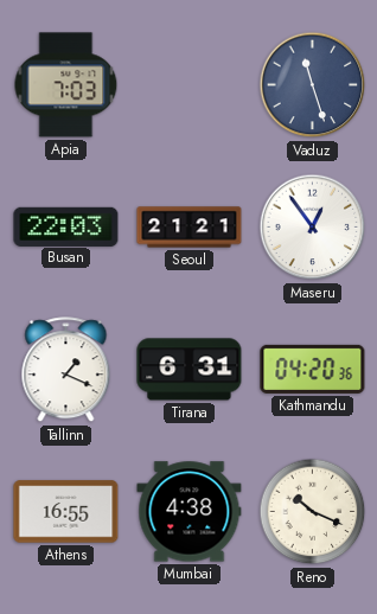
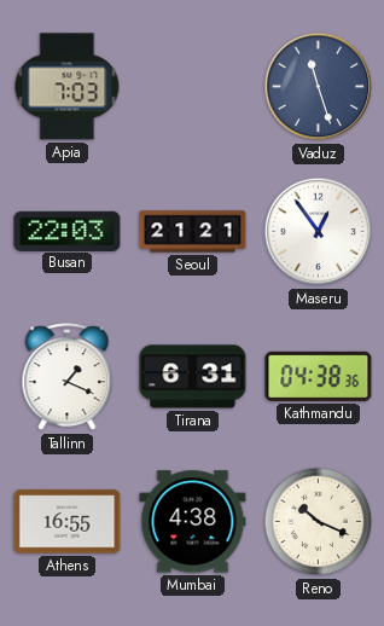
Kathmandu: 04:20 -> 04:38 (319, 376)
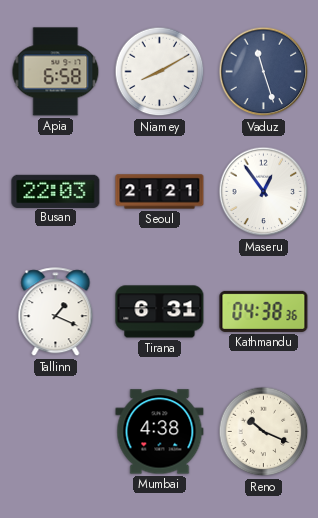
Apia: 7:03 -> 6:58 (56, 72)
Niamey: none -> 8:10 (160, 72)
Athens: 16:55 -> none (68, 522)
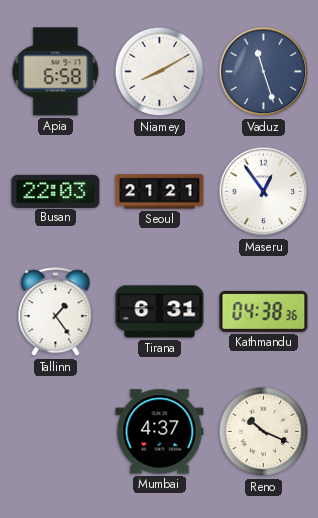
Tallinn: 1:19 -> 1:24 (56, 312)
Mumbai: 4:38 -> 4:37 (160, 432)
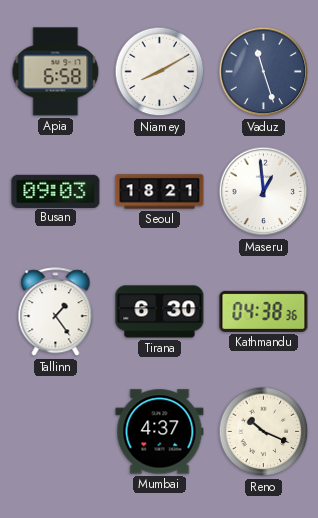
Busan: 22:03 -> 09:03 (56, 191)
Seoul: 21:21 -> 18:21 (160, 192)
Maseru: 12:54 -> 12:59 (264, 192)
Tirana: 6:31 -> 6:30 (160, 312)
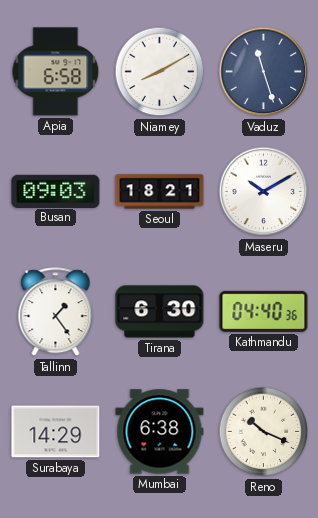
Maseru: 12:59 -> 10:10 (264, 192)
Kathmandu: 04:38 -> 04:40 (264, 311)
Surabaya: none -> 14:29 (56, 432)
Mumbai: 4:37 -> 6:38 (160, 432)
